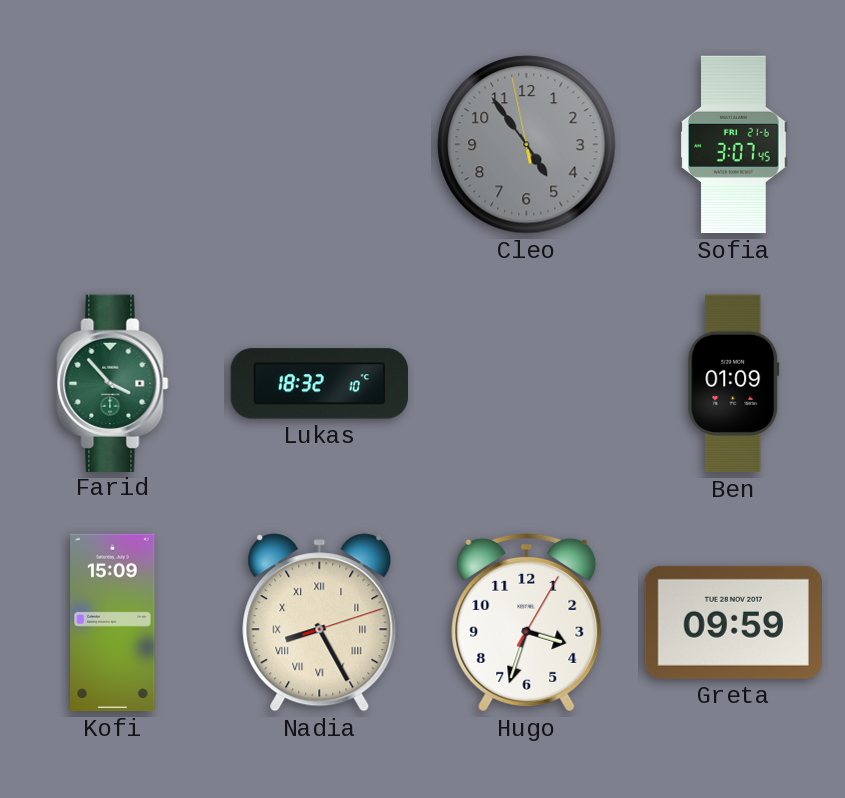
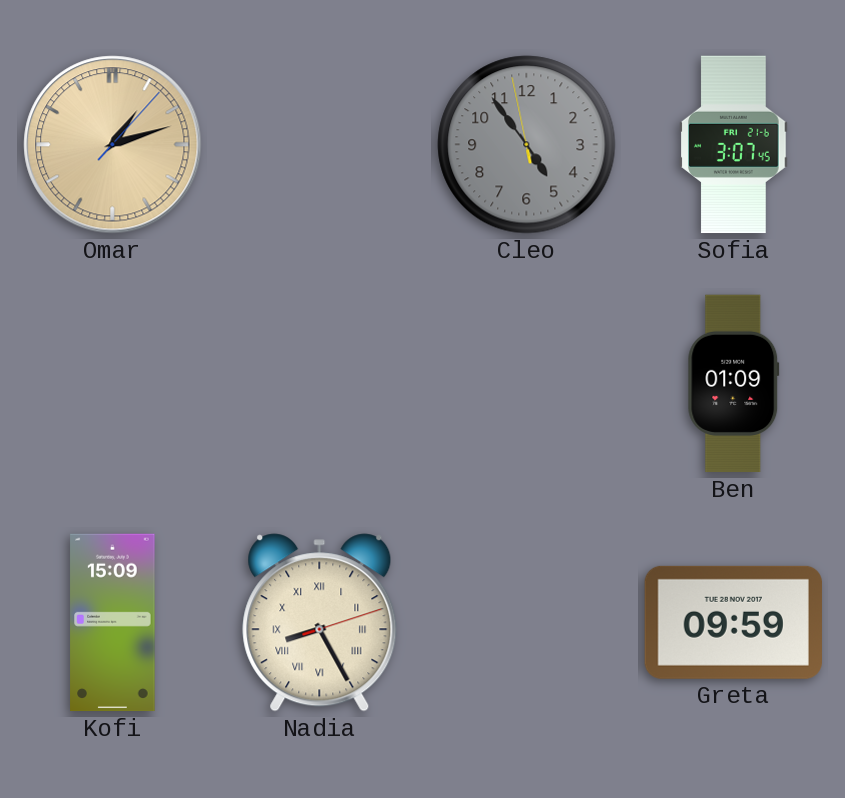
Omar: none -> 1:12 (113, 145)
Farid: 3:53 -> none (113, 383)
Lukas: 18:32 -> none (319, 384)
Hugo: 3:33 -> none (527, 622)
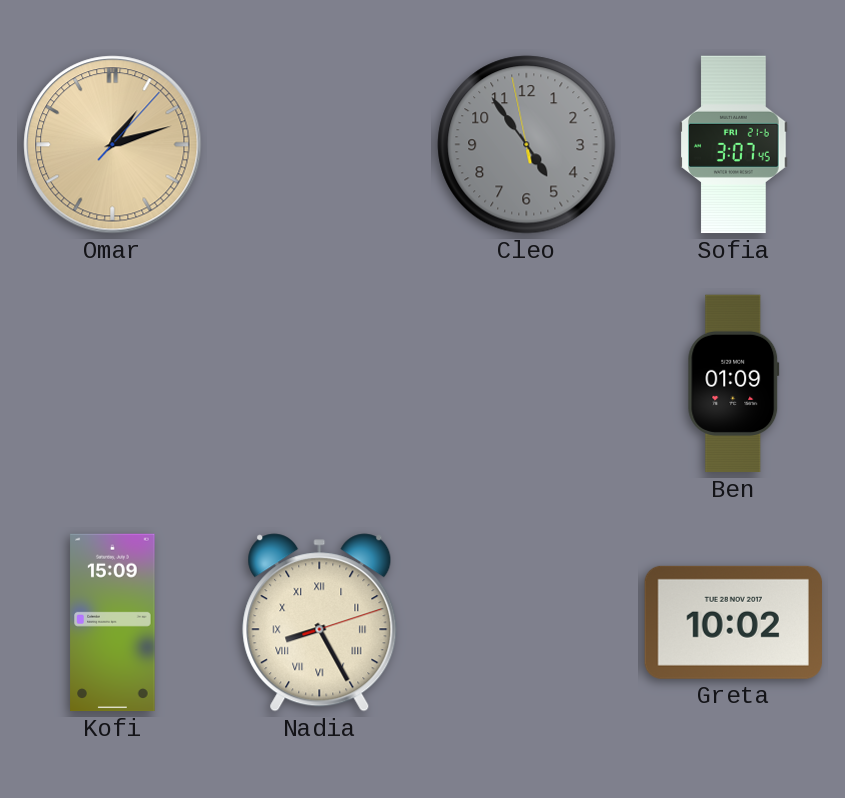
Greta: 09:59 -> 10:02 (733, 622)
